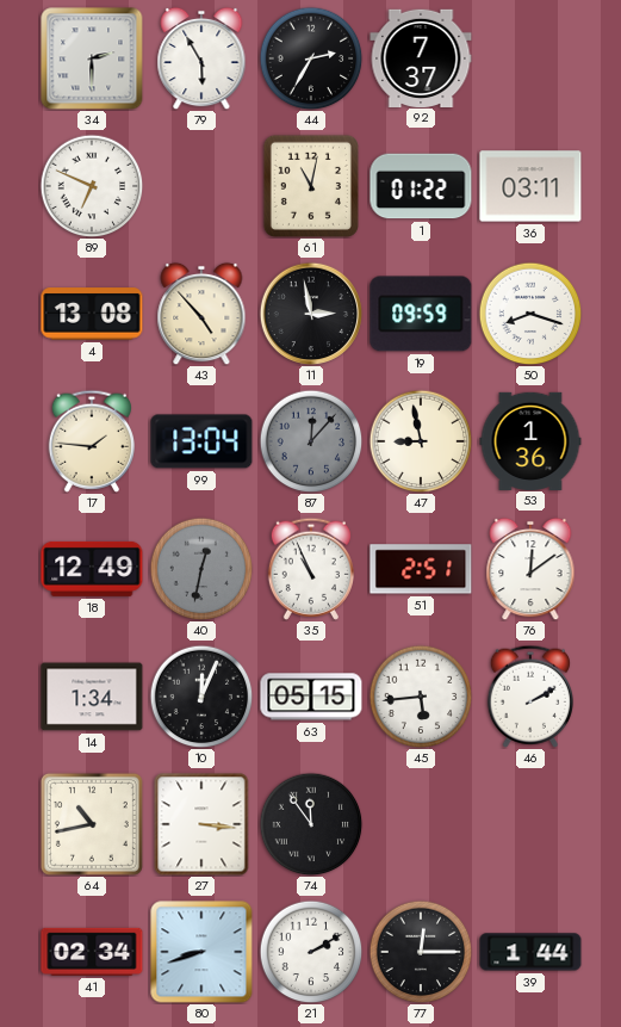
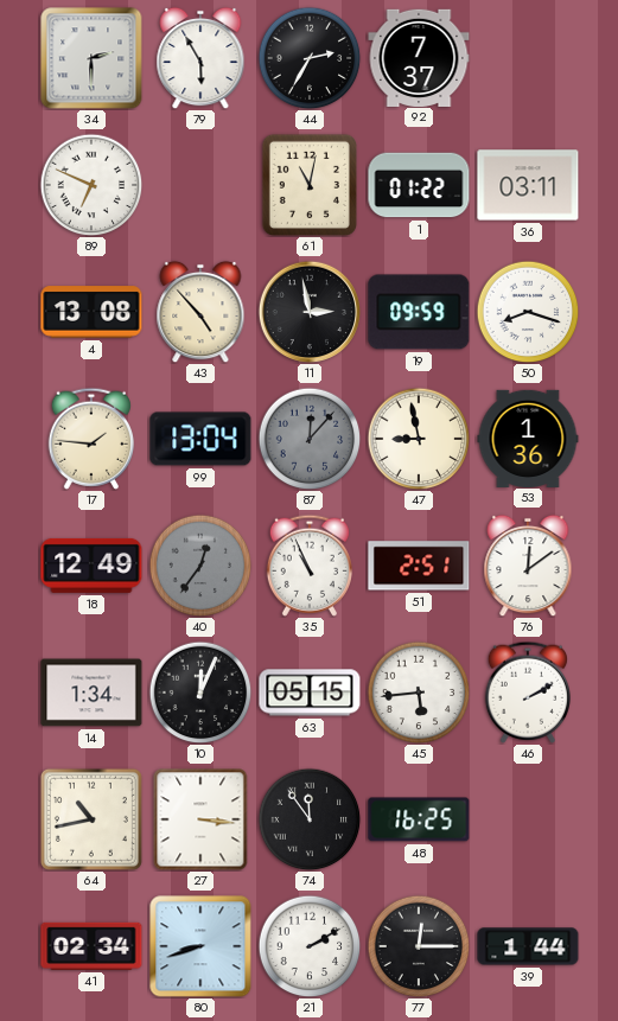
40: 12:32 -> 12:36 (200, 566)
48: none -> 16:25 (419, 819)
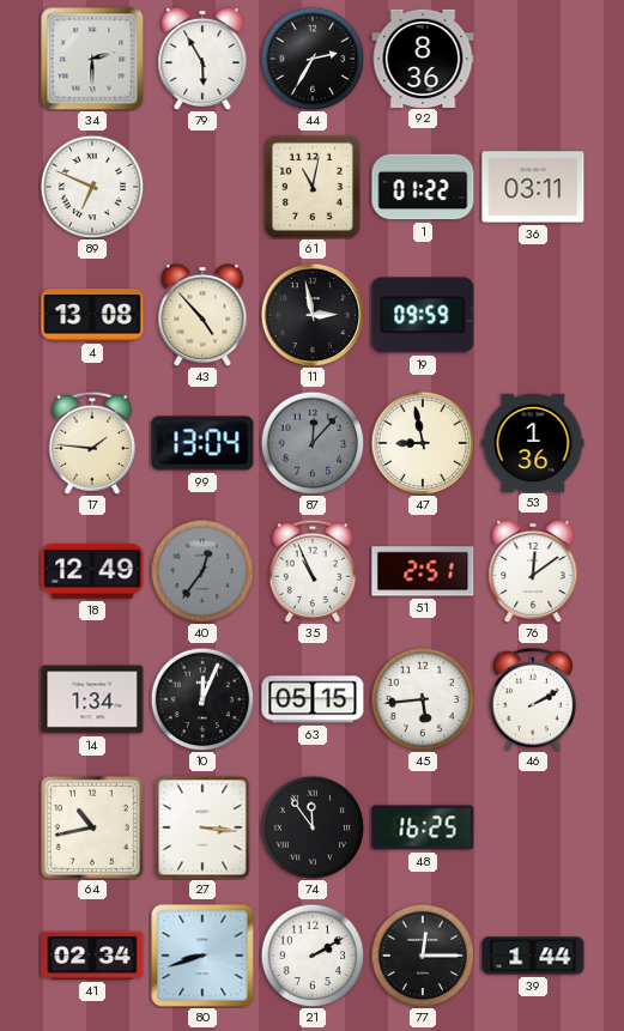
92: 7:37 -> 8:36 (423, 57)
50: 8:18 -> none (528, 312)
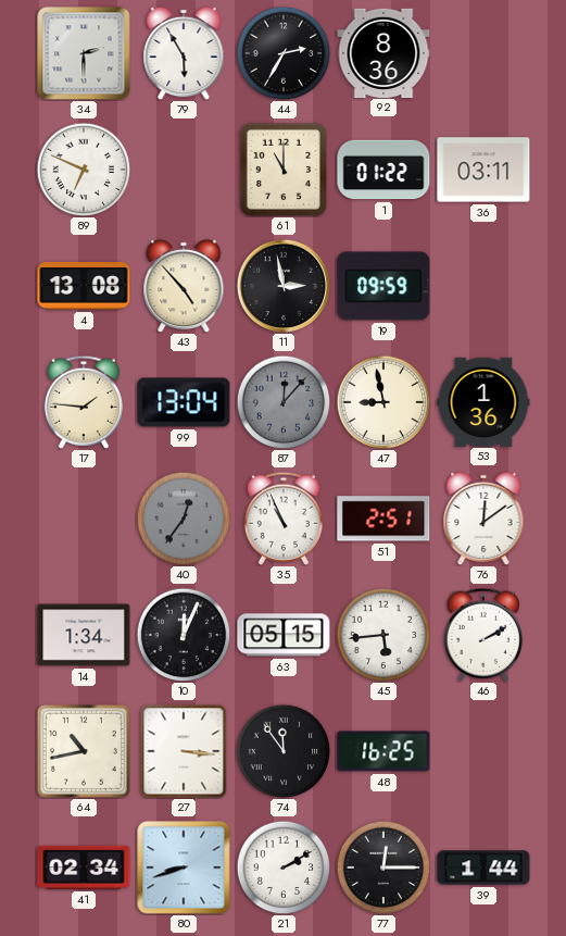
61: 11:02 -> 11:00 (284, 170)
18: 12:49 -> none (92, 571)
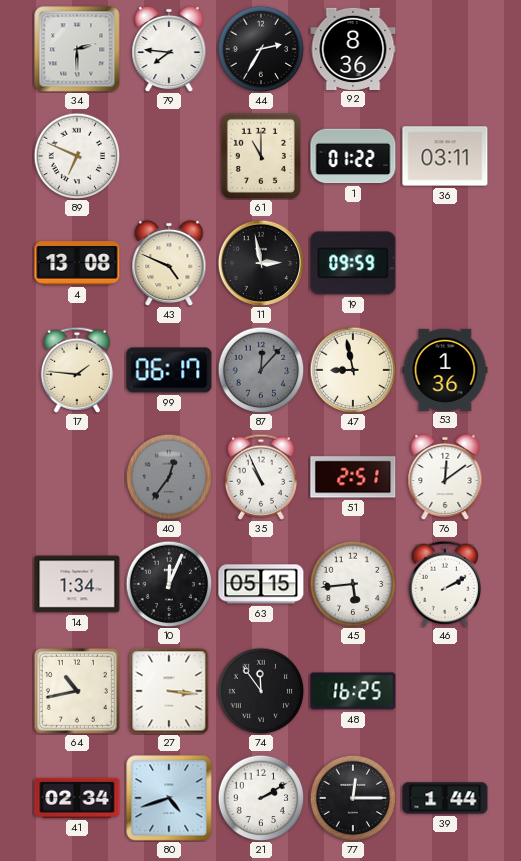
79: 5:55 -> 7:46 (169, 49)
43: 4:53 -> 4:49 (169, 263)
99: 13:04 -> 06:17 (169, 370)
80: 8:42 -> 4:42 (169, 798)
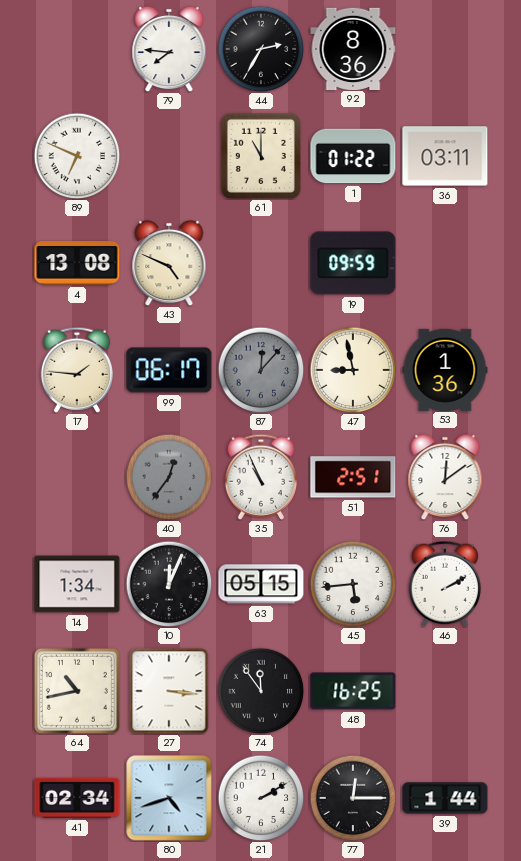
34: 2:30 -> none (77, 49)
11: 2:58 -> none (261, 263)
